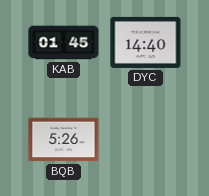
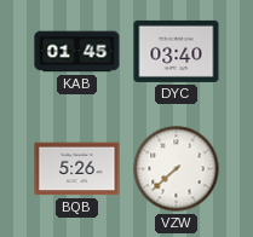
DYC: 14:40 -> 03:40 (177, 51)
VZW: none -> 7:38 (177, 169)
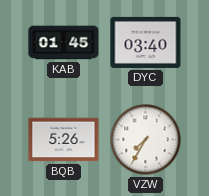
VZW: 7:38 -> 7:35 (146, 140)
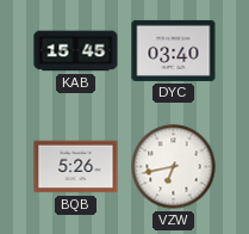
KAB: 01:45 -> 15:45 (76, 51)
VZW: 7:35 -> 6:43 (174, 167)
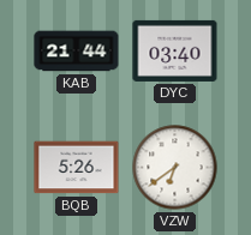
KAB: 15:45 -> 21:44 (77, 52)
VZW: 6:43 -> 6:39 (175, 168)
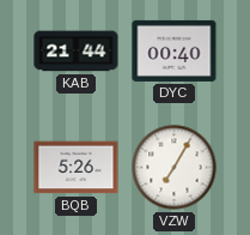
DYC: 03:40 -> 00:40 (175, 50)
VZW: 6:39 -> 7:05 (175, 168)
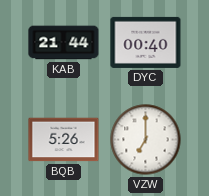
VZW: 7:05 -> 7:00 (146, 140)
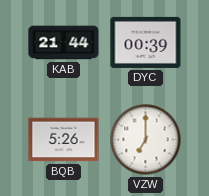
DYC: 00:40 -> 00:39 (146, 42)
